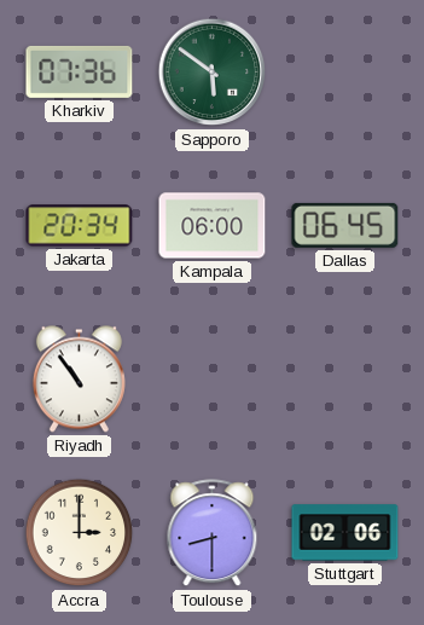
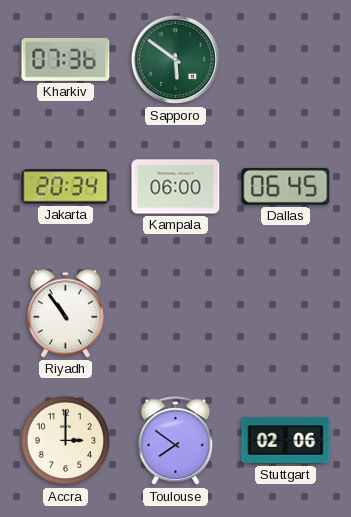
Toulouse: 8:30 -> 7:51 (176, 441)
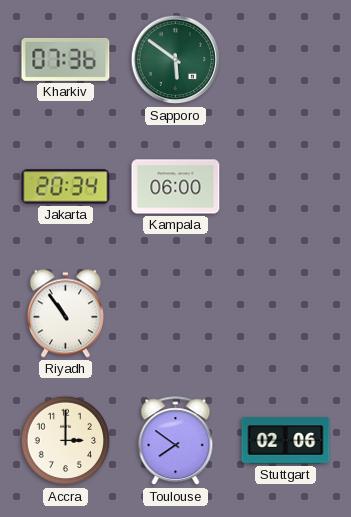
Dallas: 06:45 -> none (286, 186)
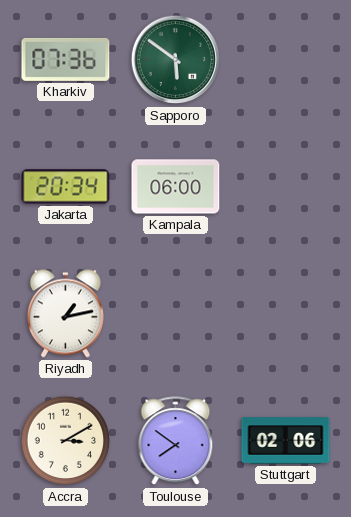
Riyadh: 10:54 -> 1:13 (65, 314)
Accra: 3:00 -> 3:10 (66, 441)
